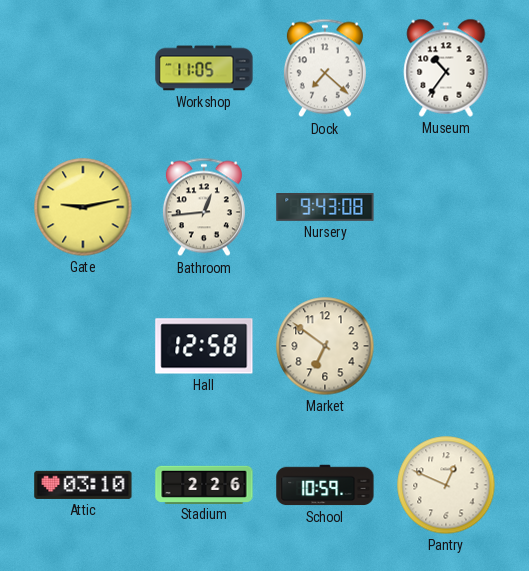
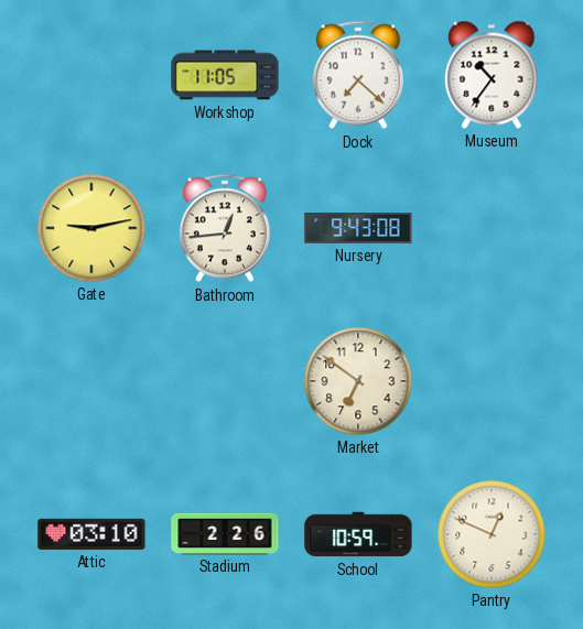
Hall: 12:58 -> none (204, 346)
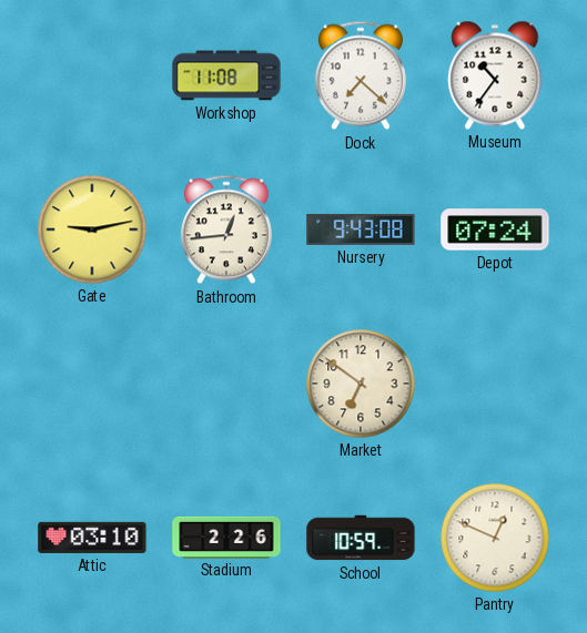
Workshop: 11:05 -> 11:08 (226, 75)
Depot: none -> 07:24 (495, 229)
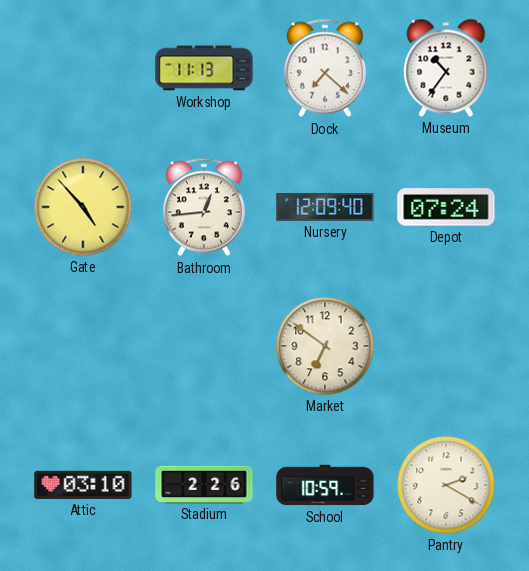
Workshop: 11:08 -> 11:13 (204, 68)
Gate: 9:13 -> 4:53 (83, 207)
Nursery: 9:43 -> 12:09 (325, 208)
Pantry: 12:49 -> 2:20 (446, 485)
